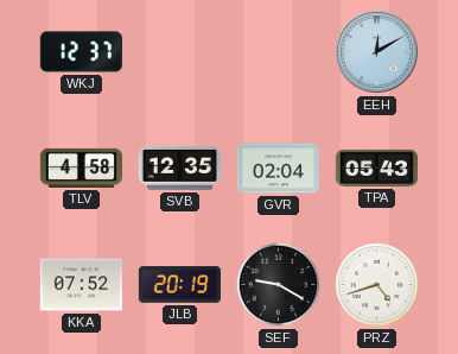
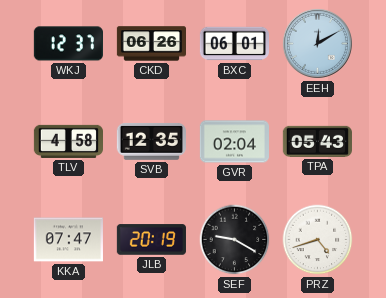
CKD: none -> 06:26 (151, 44)
BXC: none -> 06:01 (234, 44)
KKA: 07:52 -> 07:47 (68, 240)
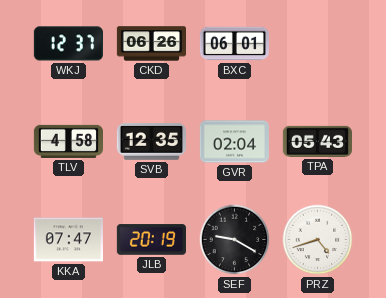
EEH: 12:10 -> none (317, 43)
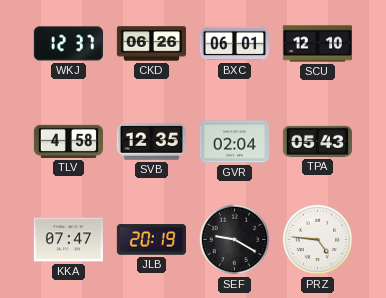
SCU: none -> 12:10 (317, 44)
PRZ: 4:42 -> 4:46 (318, 240)
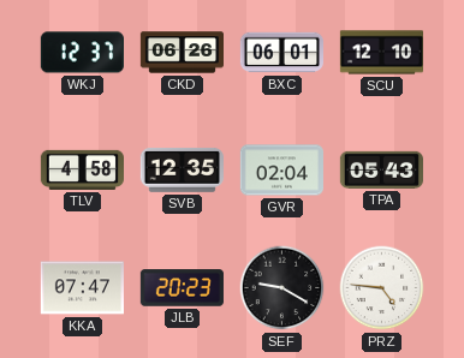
JLB: 20:19 -> 20:23 (182, 288)
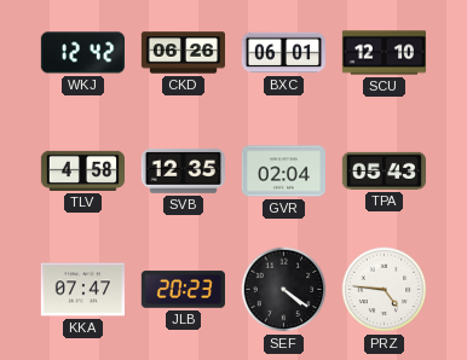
WKJ: 12:37 -> 12:42 (82, 53)
SEF: 9:20 -> 4:21 (284, 290)
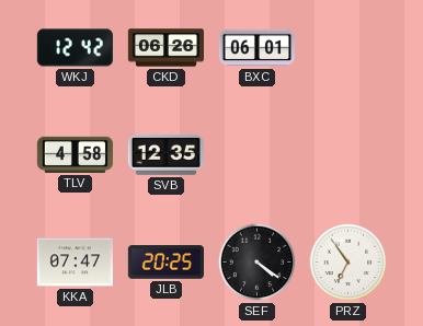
SCU: 12:10 -> none (384, 53)
GVR: 02:04 -> none (283, 172)
TPA: 05:43 -> none (384, 170)
JLB: 20:23 -> 20:25 (165, 263)
PRZ: 4:46 -> 6:54 (348, 263)
